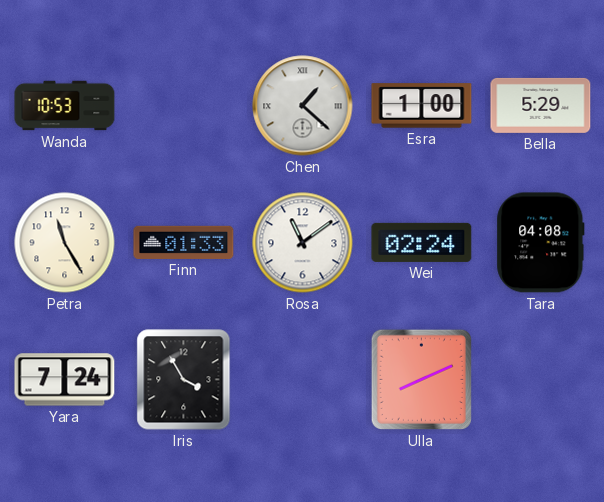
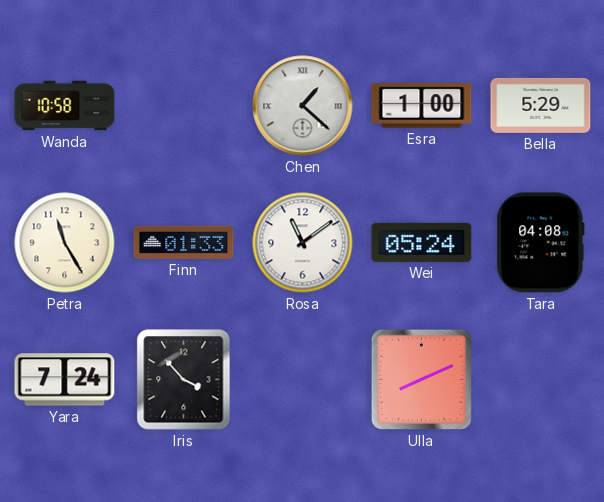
Wanda: 10:53 -> 10:58 (65, 106)
Wei: 02:24 -> 05:24 (422, 242)
Iris: 3:55 -> 3:53 (184, 380)
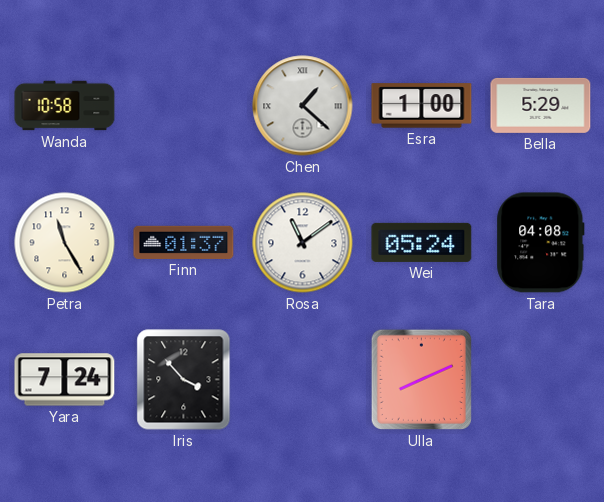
Finn: 01:33 -> 01:37 (184, 242)
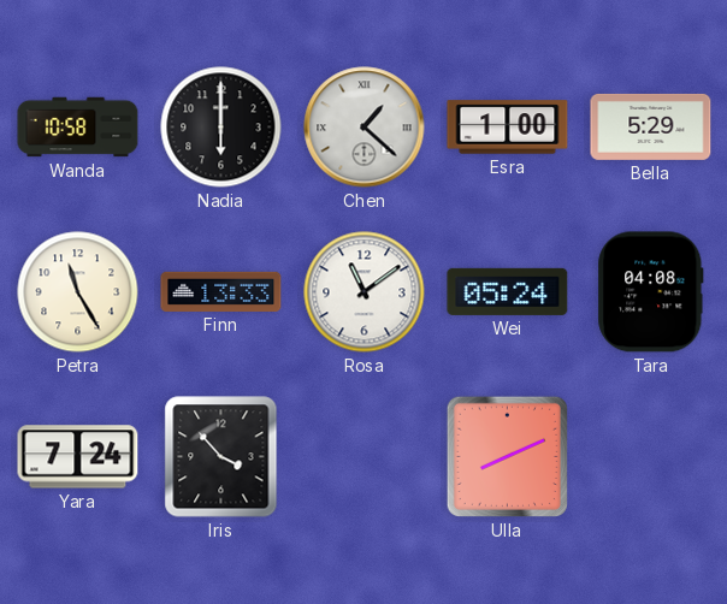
Nadia: none -> 6:00 (221, 128)
Finn: 01:37 -> 13:33 (221, 291)
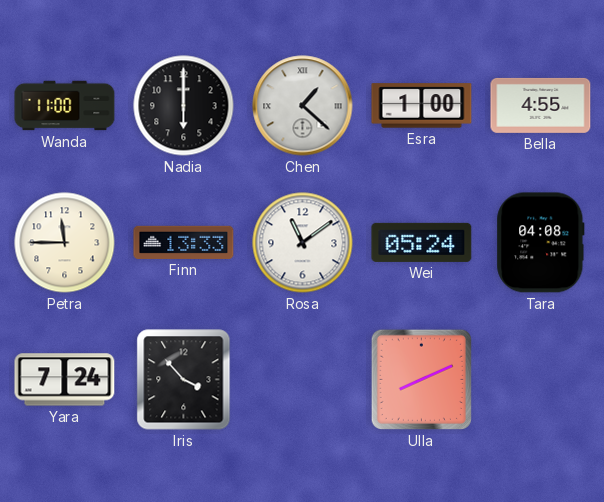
Wanda: 10:58 -> 11:00 (65, 106)
Bella: 5:29 -> 4:55 (541, 105)
Petra: 11:25 -> 11:45 (65, 243)
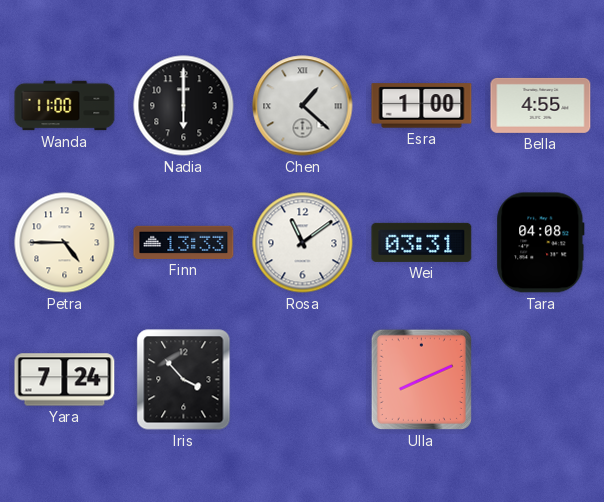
Petra: 11:45 -> 4:45 (65, 243)
Wei: 05:24 -> 03:31 (422, 242)
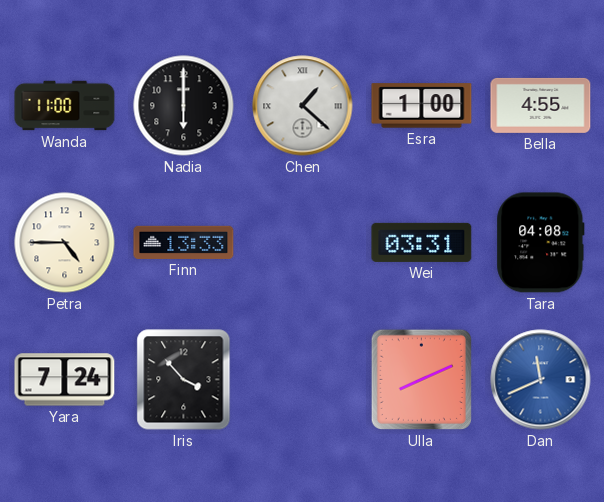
Rosa: 11:09 -> none (303, 243)
Dan: none -> 11:41 (541, 380)
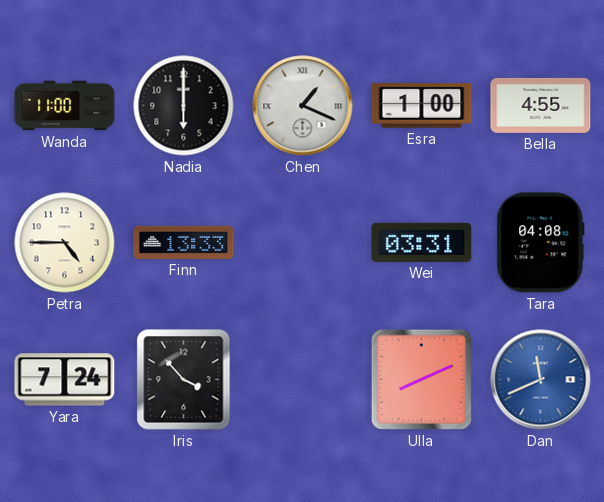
Chen: 1:22 -> 1:19 (303, 106)
